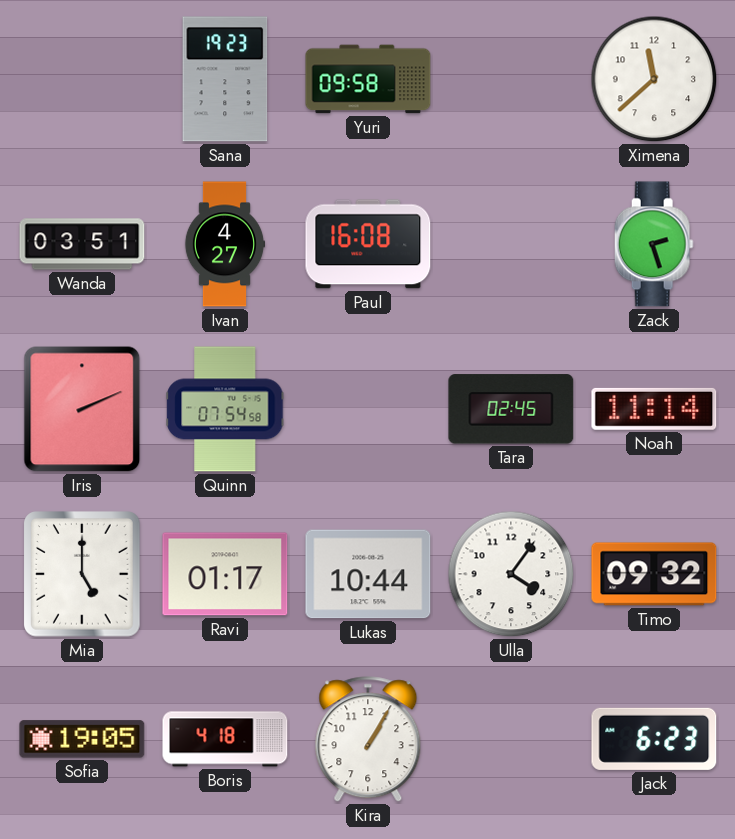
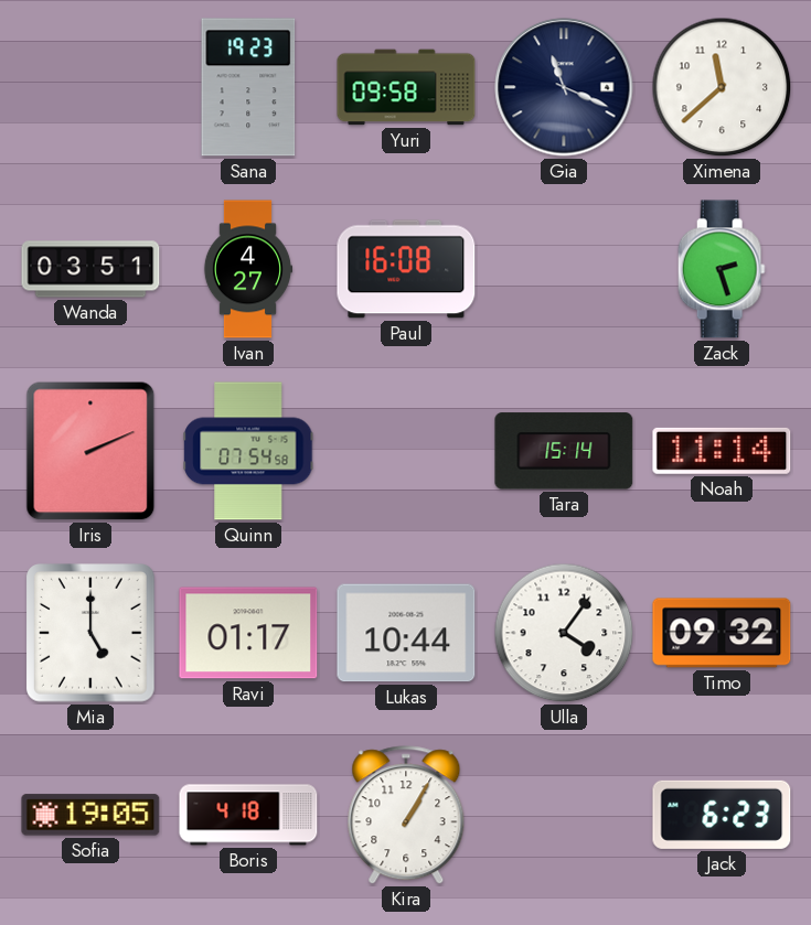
Gia: none -> 11:19 (564, 87)
Tara: 02:45 -> 15:14 (564, 451)
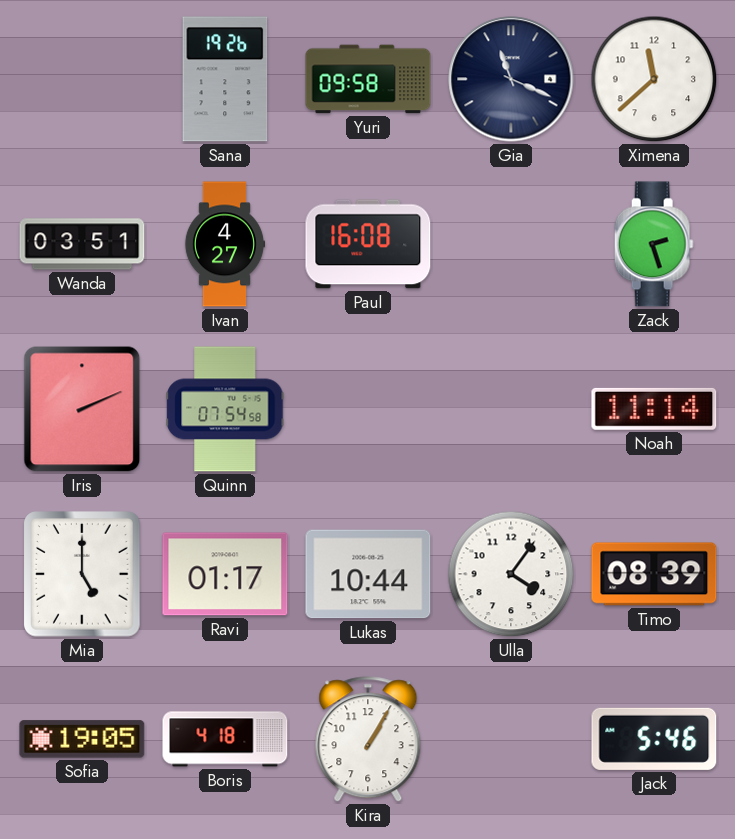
Sana: 19:23 -> 19:26 (225, 79)
Tara: 15:14 -> none (564, 451)
Timo: 09:32 -> 08:39 (654, 574)
Jack: 6:23 -> 5:46 (654, 739)
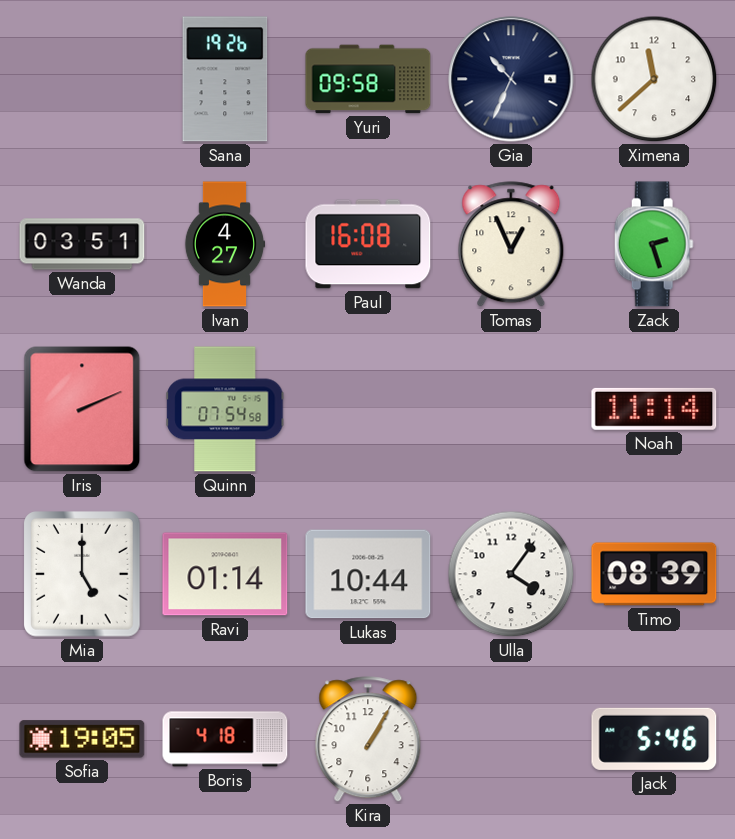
Gia: 11:19 -> 10:34 (511, 79)
Tomas: none -> 12:56 (511, 245)
Ravi: 01:17 -> 01:14 (225, 574)
